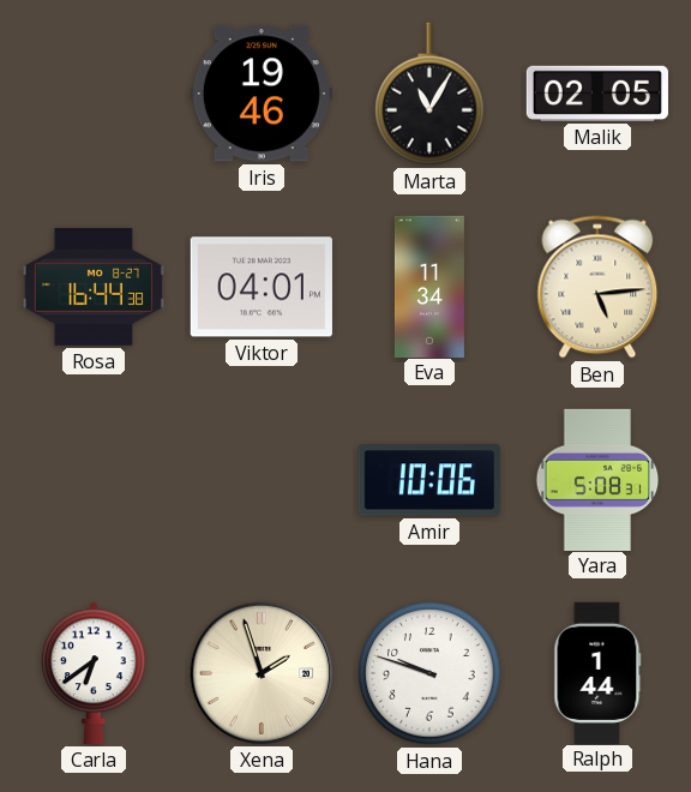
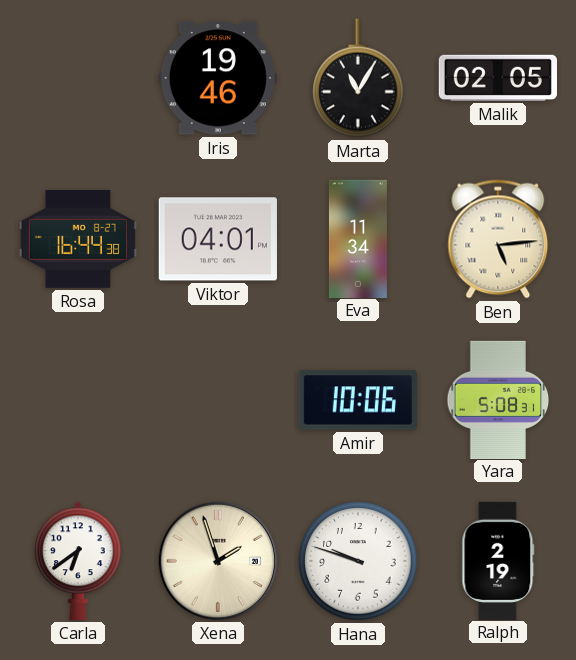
Ralph: 1:44 -> 2:19 (498, 560)
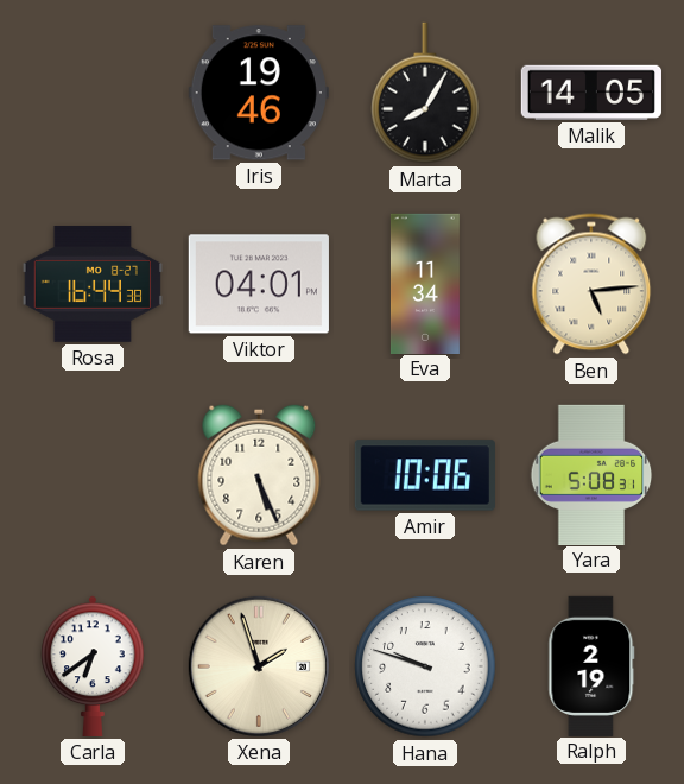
Marta: 11:05 -> 8:05 (425, 93)
Malik: 02:05 -> 14:05 (591, 93)
Karen: none -> 5:26 (259, 475)
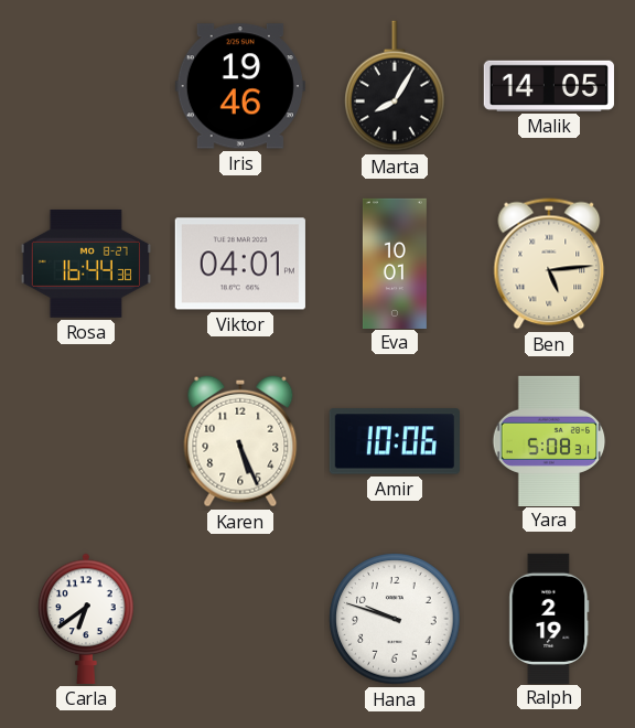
Eva: 11:34 -> 10:01 (395, 263)
Xena: 1:57 -> none (259, 666)
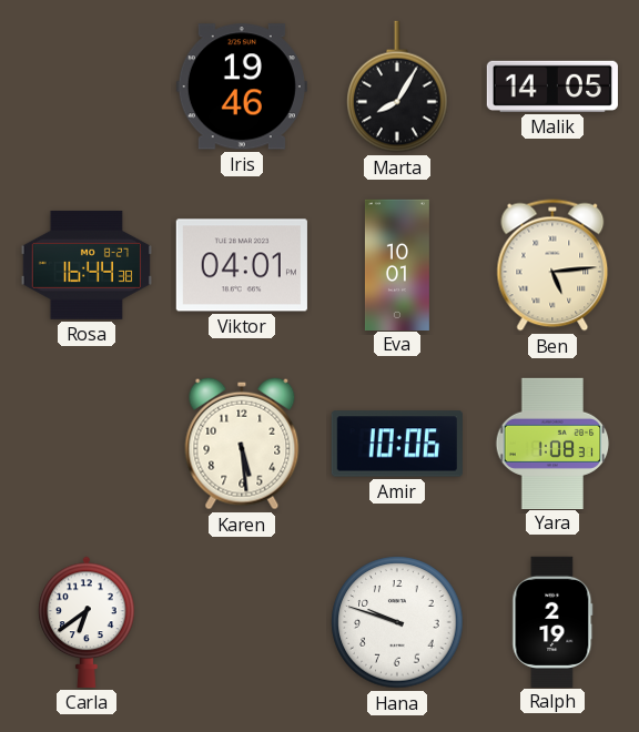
Karen: 5:26 -> 5:29 (242, 444)
Yara: 5:08 -> 1:08 (552, 443)
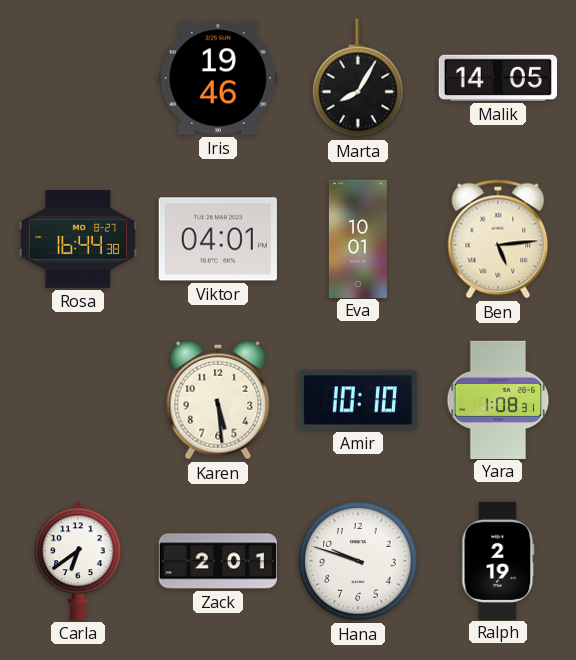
Amir: 10:06 -> 10:10 (358, 400)
Zack: none -> 2:01 (218, 561)
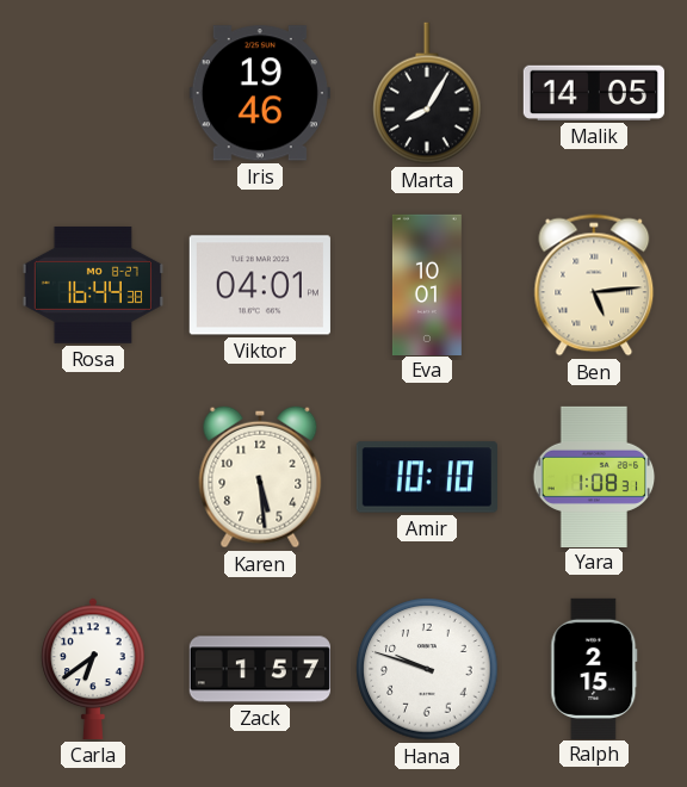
Zack: 2:01 -> 1:57 (260, 669)
Ralph: 2:19 -> 2:15 (594, 668)
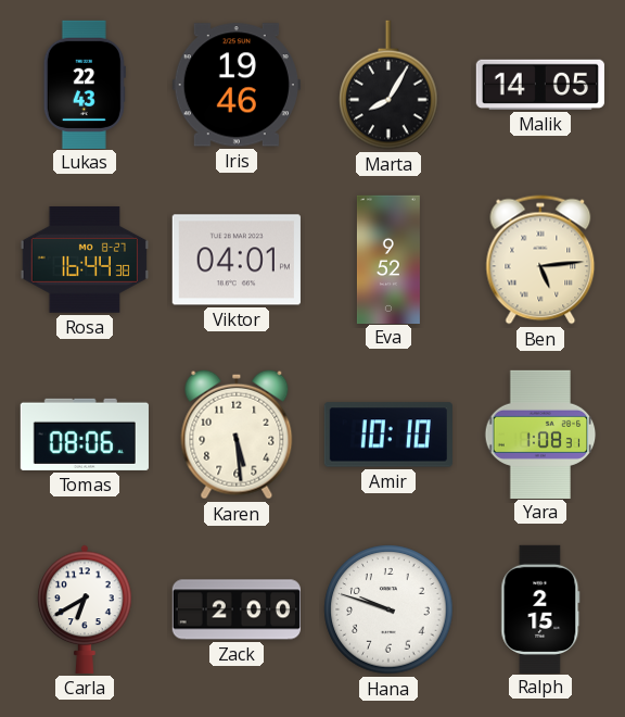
Lukas: none -> 22:43 (85, 84)
Eva: 10:01 -> 9:52 (388, 259)
Tomas: none -> 08:06 (85, 435)
Carla: 6:39 -> 6:40 (85, 609)
Zack: 1:57 -> 2:00 (237, 609)
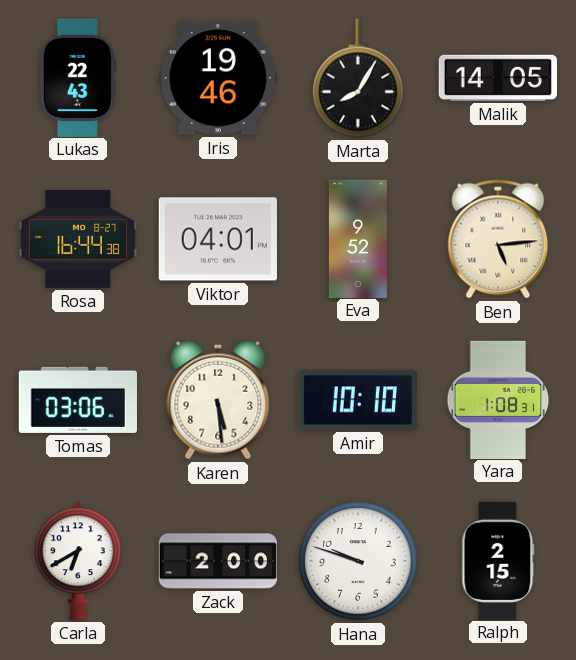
Tomas: 08:06 -> 03:06 (78, 400)
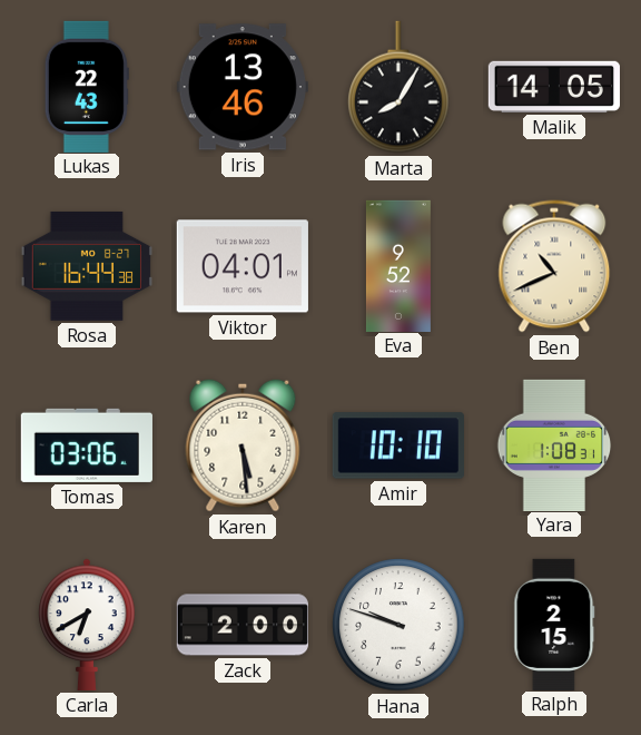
Iris: 19:46 -> 13:46 (243, 87)
Ben: 5:14 -> 10:41 (554, 266)
